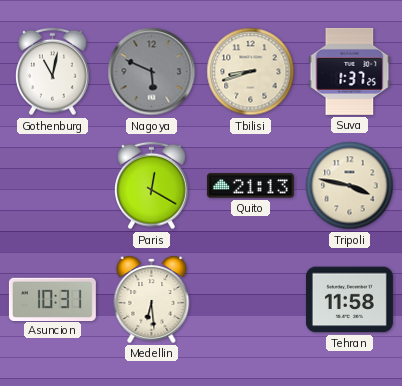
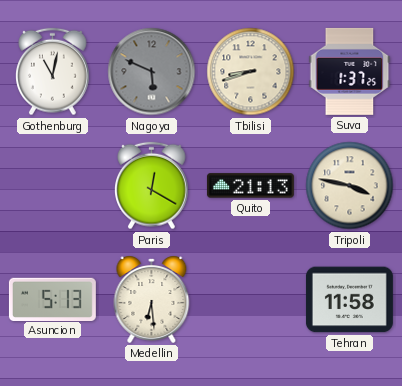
Asuncion: 10:31 -> 5:13 (52, 299)
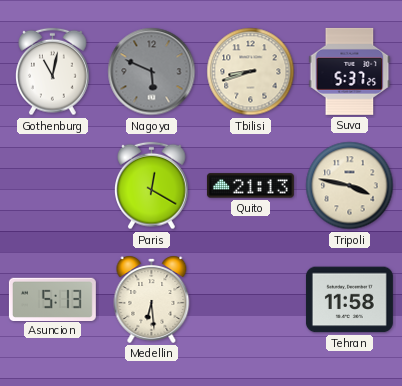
Suva: 1:37 -> 5:37 (350, 71)
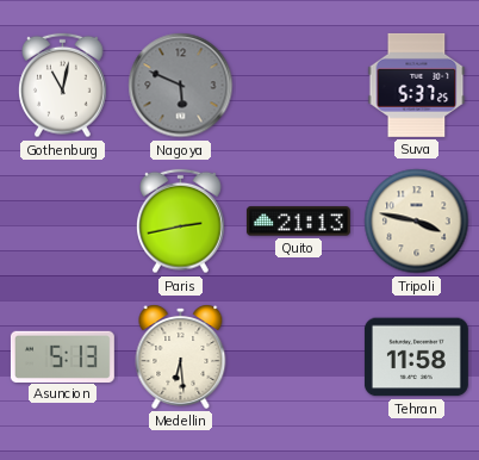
Tbilisi: 8:42 -> none (251, 72)
Paris: 12:20 -> 2:43 (181, 222)
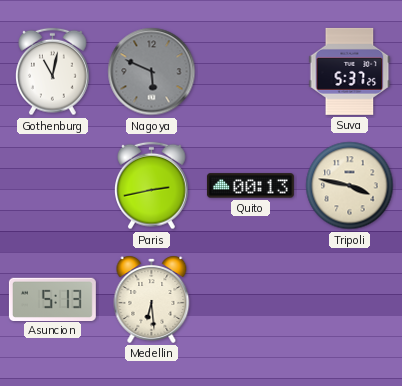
Quito: 21:13 -> 00:13 (250, 186)
Tehran: 11:58 -> none (416, 358)
